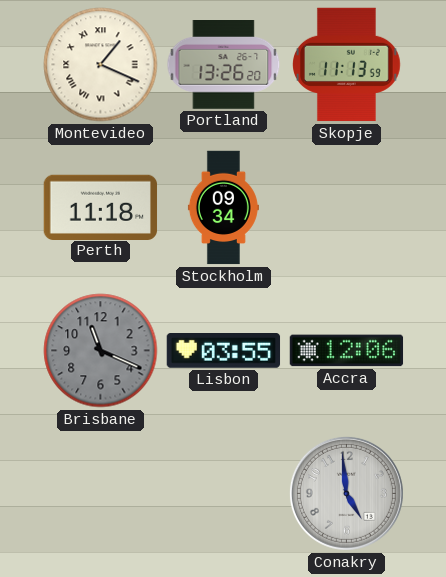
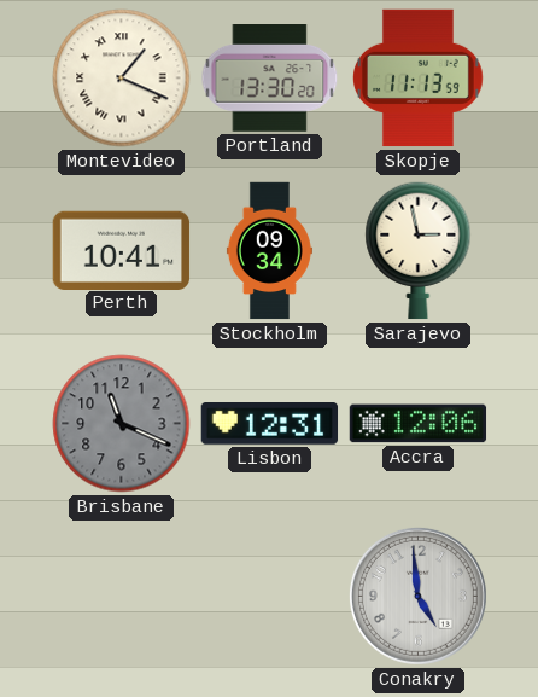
Portland: 13:26 -> 13:30 (270, 79)
Perth: 11:18 -> 10:41 (122, 250)
Sarajevo: none -> 2:58 (419, 251)
Lisbon: 03:55 -> 12:31 (270, 424)
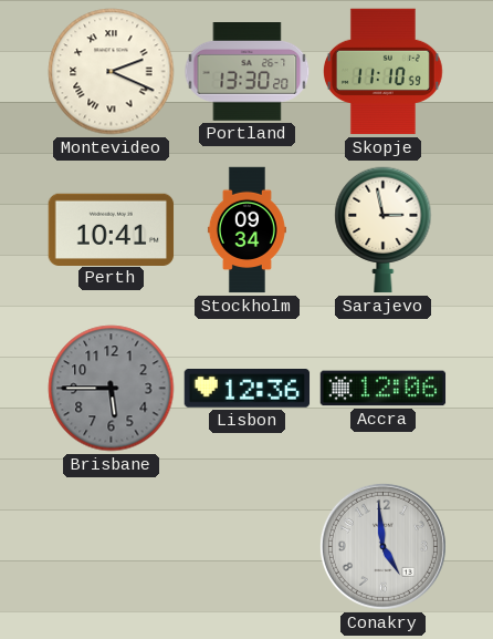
Montevideo: 1:19 -> 2:19 (112, 72)
Skopje: 11:13 -> 11:10 (384, 72)
Brisbane: 11:19 -> 5:45 (112, 389)
Lisbon: 12:31 -> 12:36 (248, 389)
